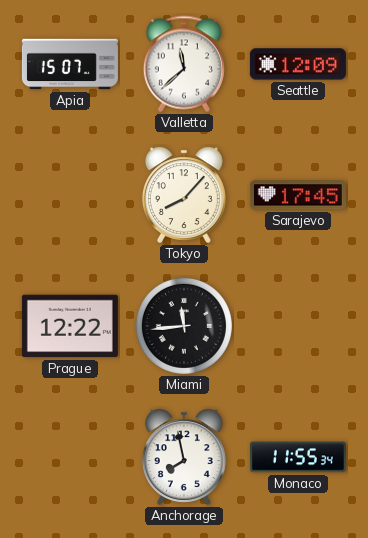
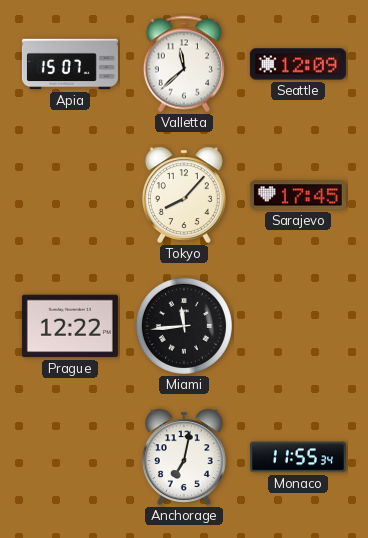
Anchorage: 7:58 -> 7:02 (184, 457)
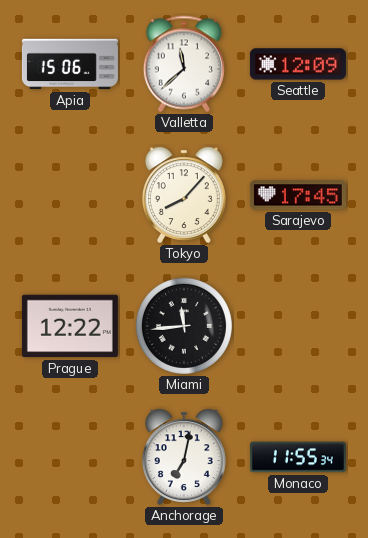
Apia: 15:07 -> 15:06 (70, 64)
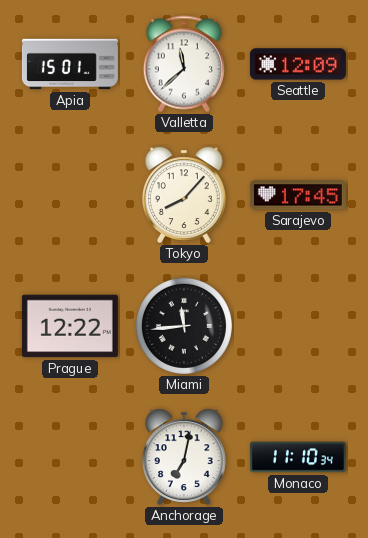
Apia: 15:06 -> 15:01 (70, 64)
Monaco: 11:55 -> 11:10 (298, 457)
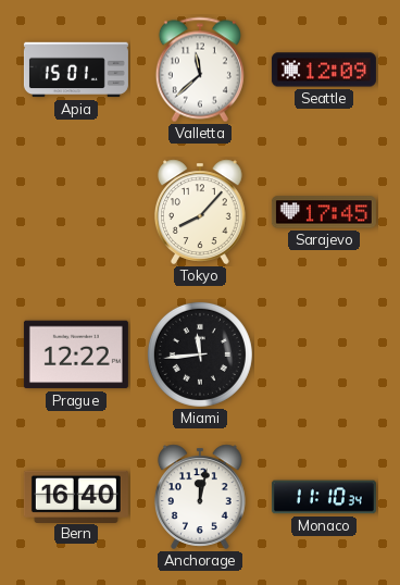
Bern: none -> 16:40 (76, 496)
Anchorage: 7:02 -> 12:02 (200, 497)
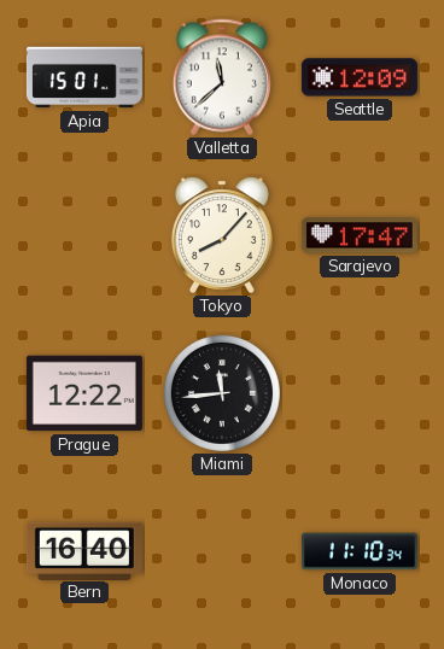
Sarajevo: 17:45 -> 17:47 (360, 235)
Anchorage: 12:02 -> none (200, 497)
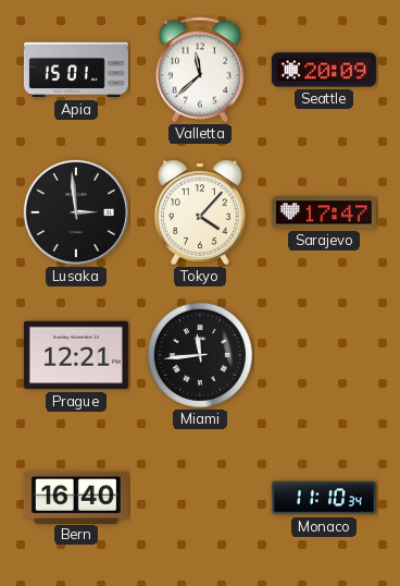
Seattle: 12:09 -> 20:09 (324, 70)
Lusaka: none -> 2:59 (76, 212)
Tokyo: 8:07 -> 4:07 (200, 212)
Prague: 12:22 -> 12:21 (76, 355)
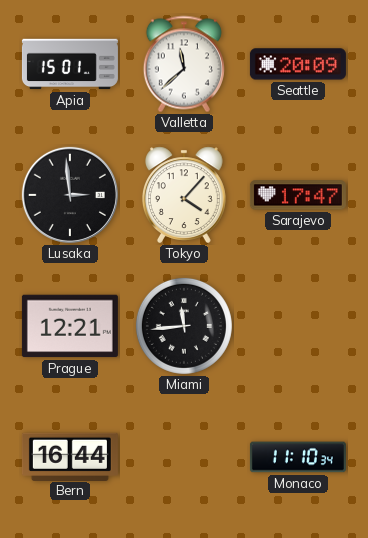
Bern: 16:40 -> 16:44 (70, 456)
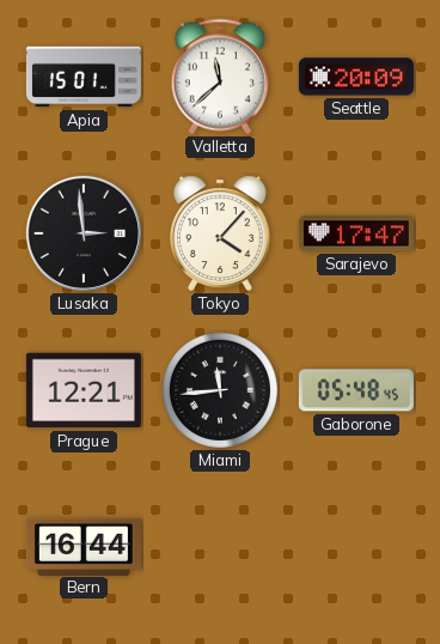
Gaborone: none -> 05:48 (356, 390)
Monaco: 11:10 -> none (298, 457)
